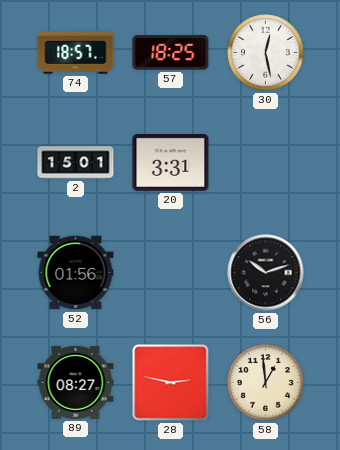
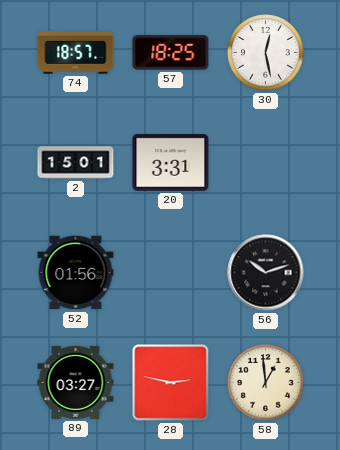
89: 08:27 -> 03:27 (76, 382)
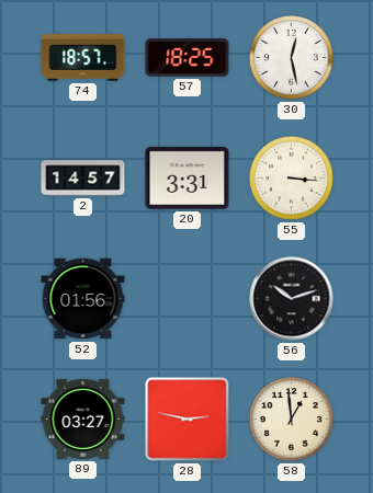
2: 15:01 -> 14:57 (83, 179)
55: none -> 3:16 (292, 179)
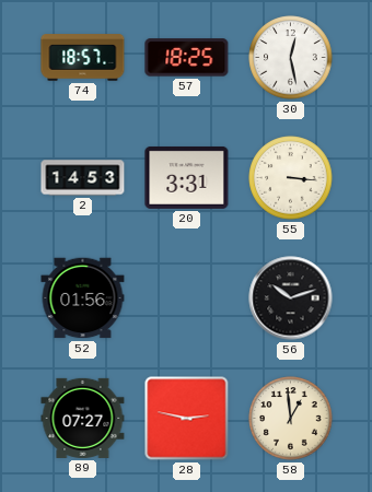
2: 14:57 -> 14:53 (83, 178)
89: 03:27 -> 07:27 (83, 418)
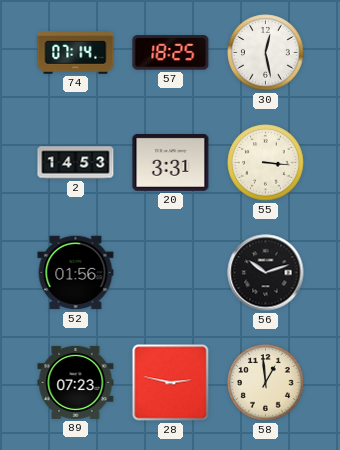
74: 18:57 -> 07:14 (76, 53)
89: 07:27 -> 07:23 (76, 382)
